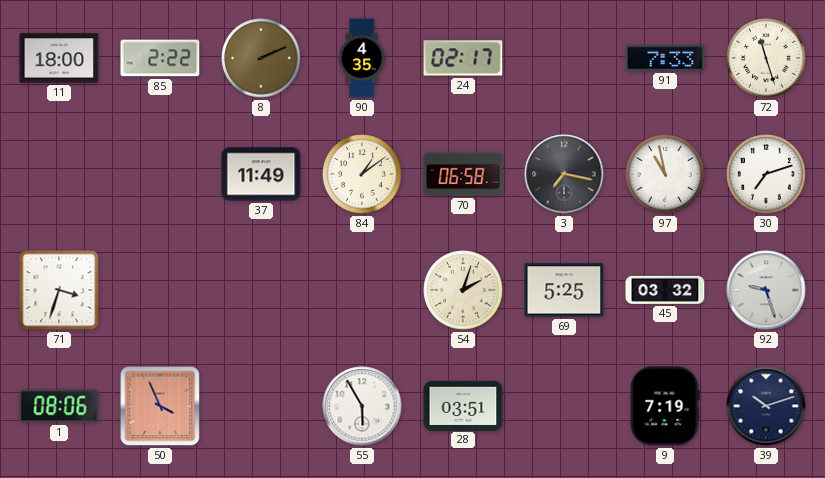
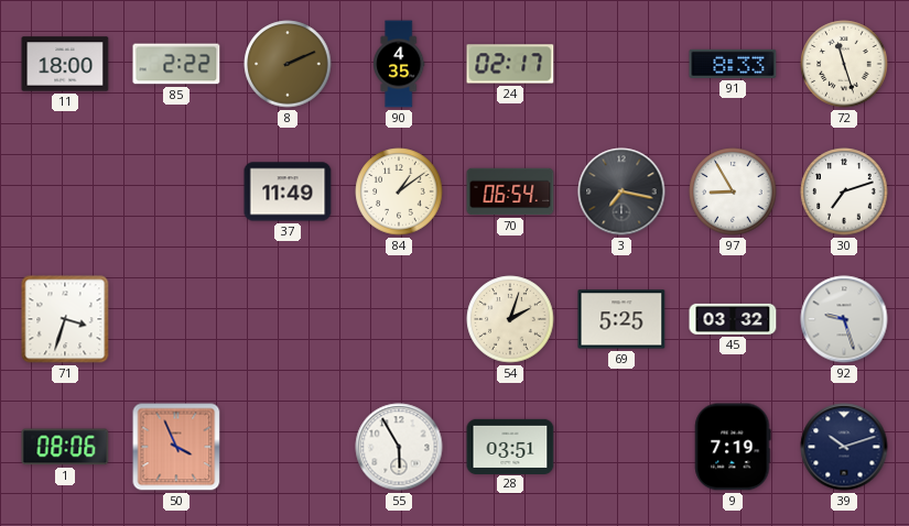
91: 7:33 -> 8:33 (733, 64)
70: 06:58 -> 06:54 (510, 191)
97: 10:58 -> 8:55 (733, 191)
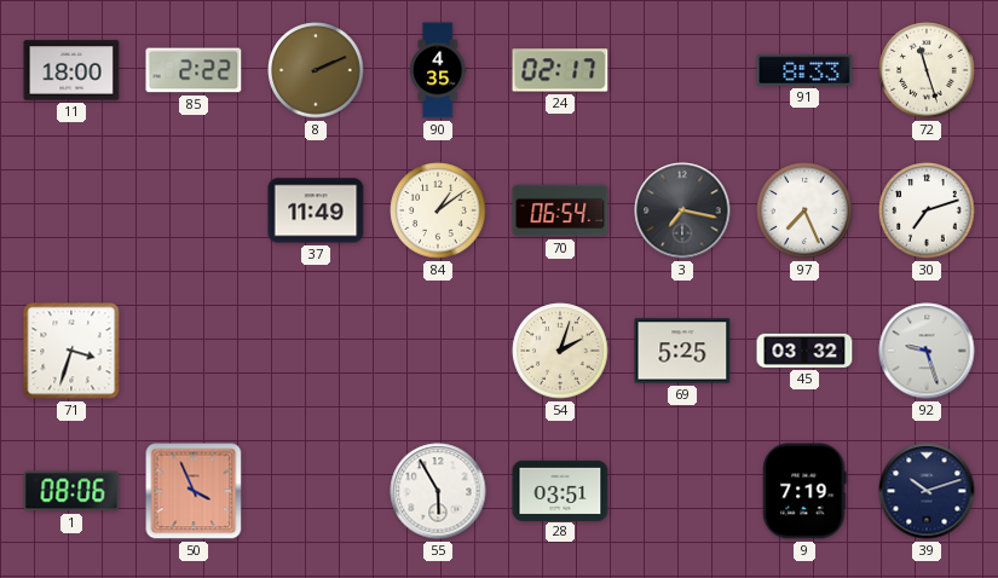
97: 8:55 -> 7:26 (804, 210)
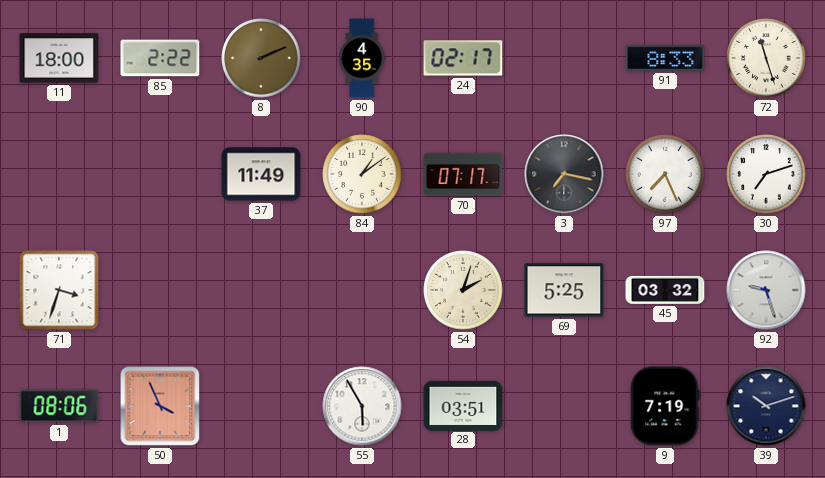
70: 06:54 -> 07:17 (463, 174)
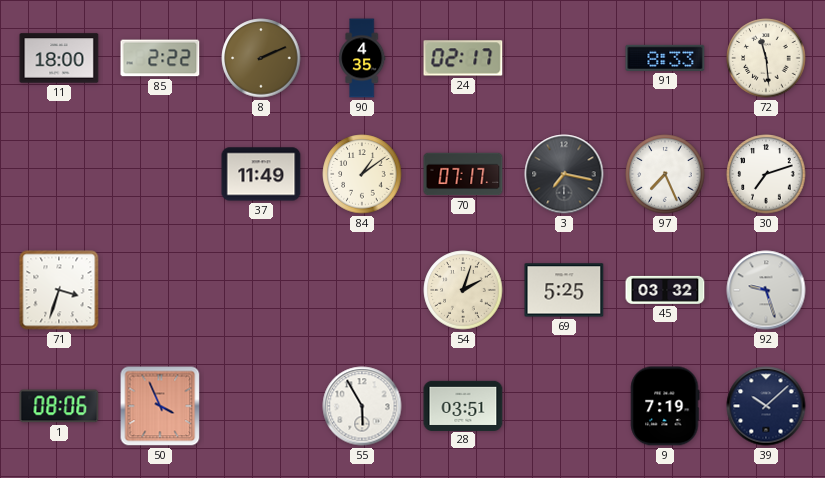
72: 11:27 -> 11:29 (766, 58)
39: 10:12 -> 10:08 (766, 406)
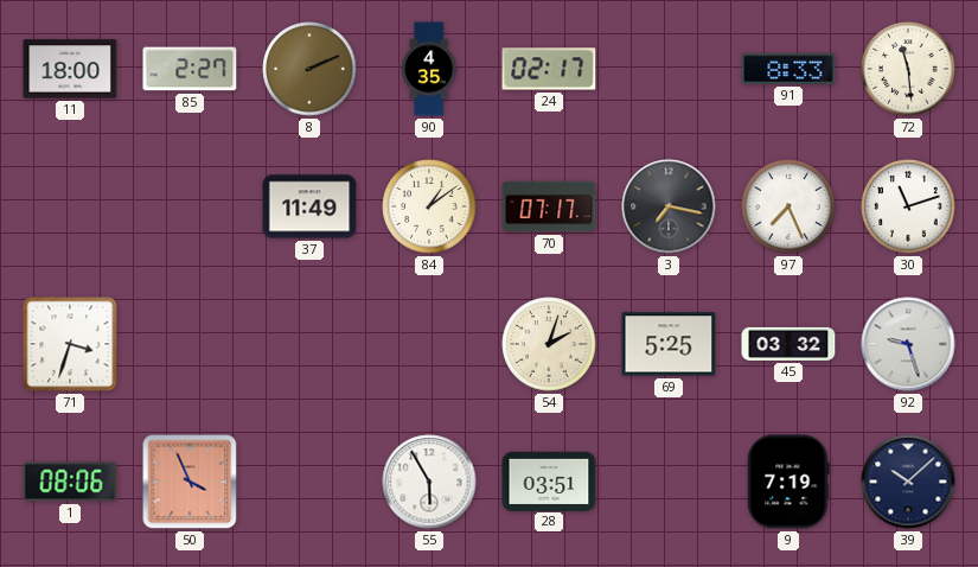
85: 2:22 -> 2:27 (190, 69)
30: 7:12 -> 11:12 (908, 206)
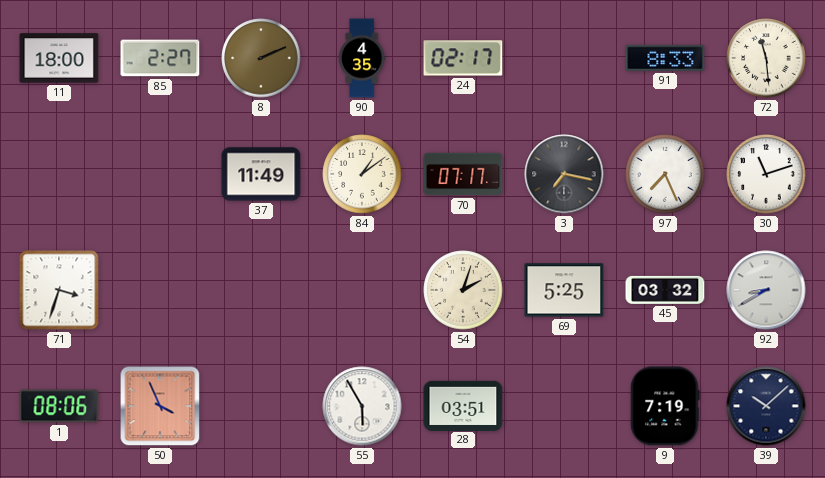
92: 9:27 -> 8:40 (766, 290)
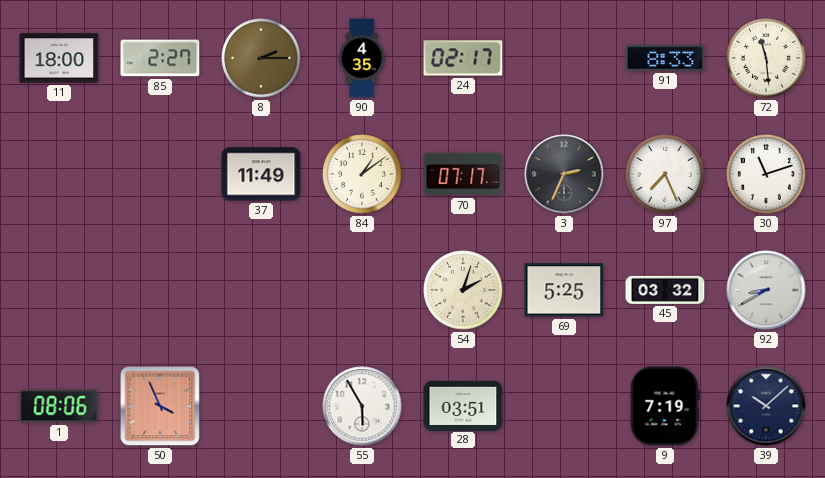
8: 2:11 -> 2:15 (261, 58)
3: 7:17 -> 2:34 (564, 174)
71: 3:33 -> none (59, 290)
